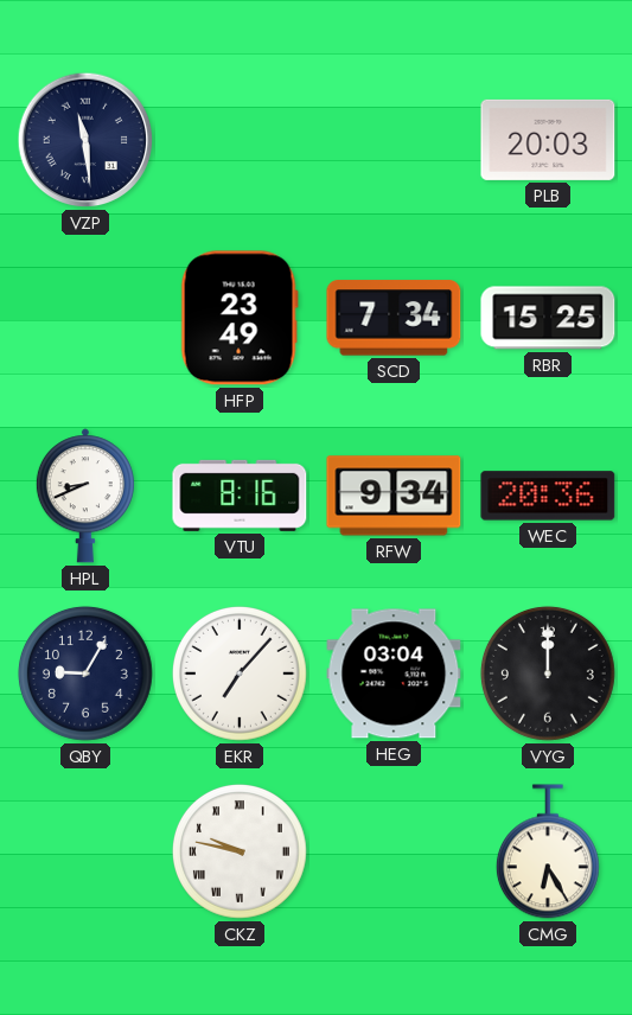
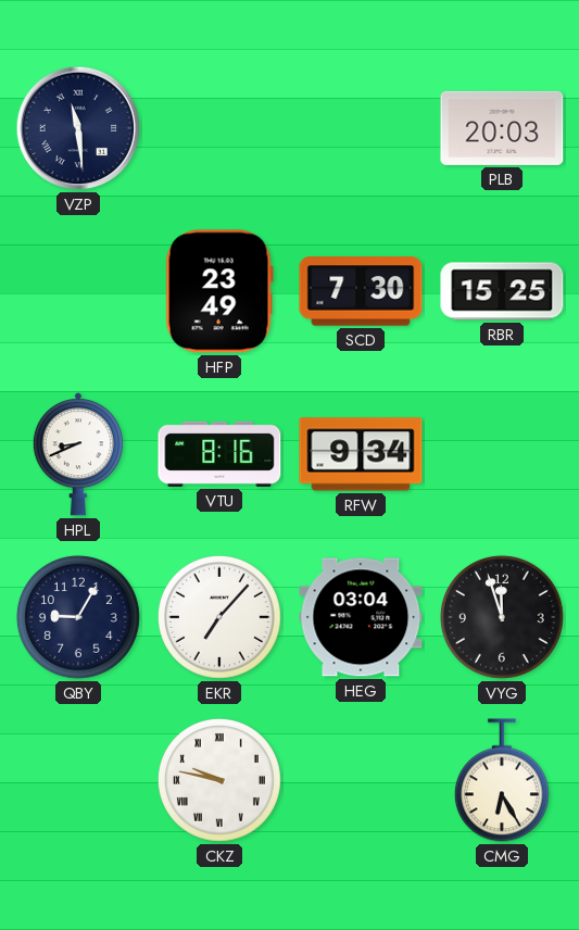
SCD: 7:34 -> 7:30 (361, 291)
WEC: 20:36 -> none (548, 496)
VYG: 12:00 -> 11:57 (502, 617)
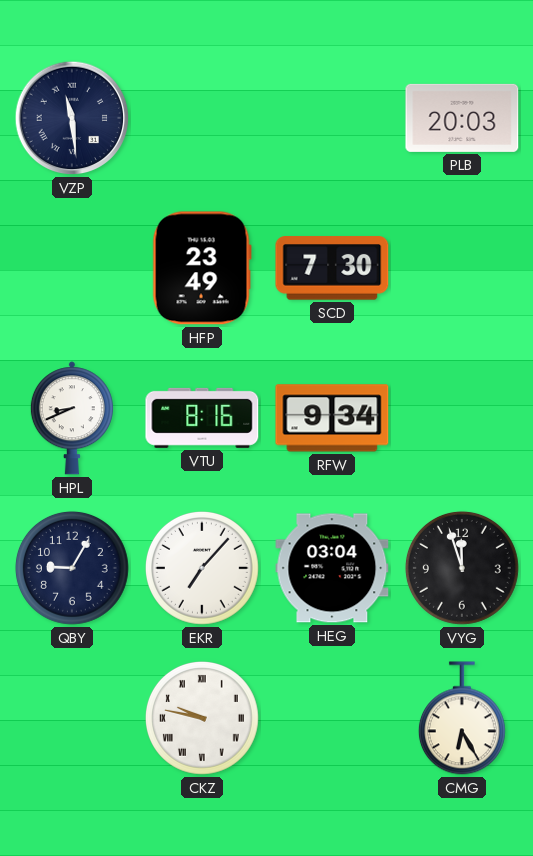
RBR: 15:25 -> none (502, 291)
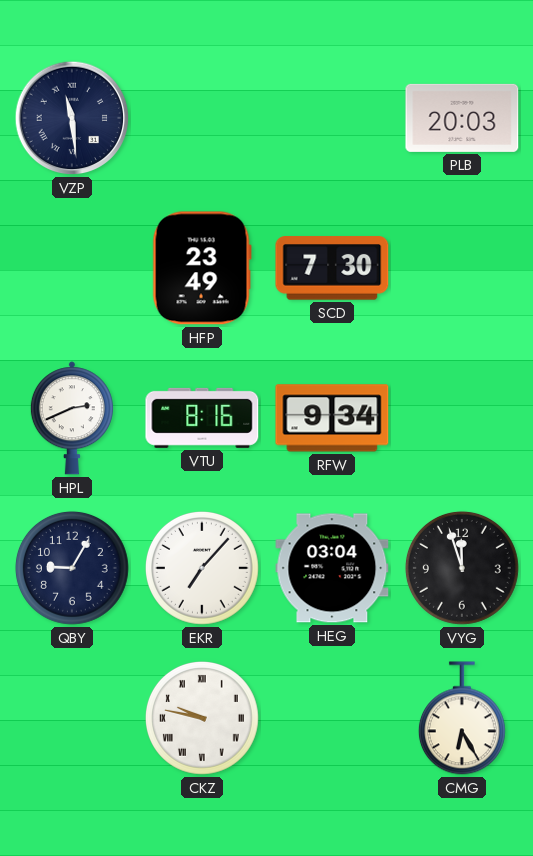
HPL: 8:41 -> 2:41 (72, 418)
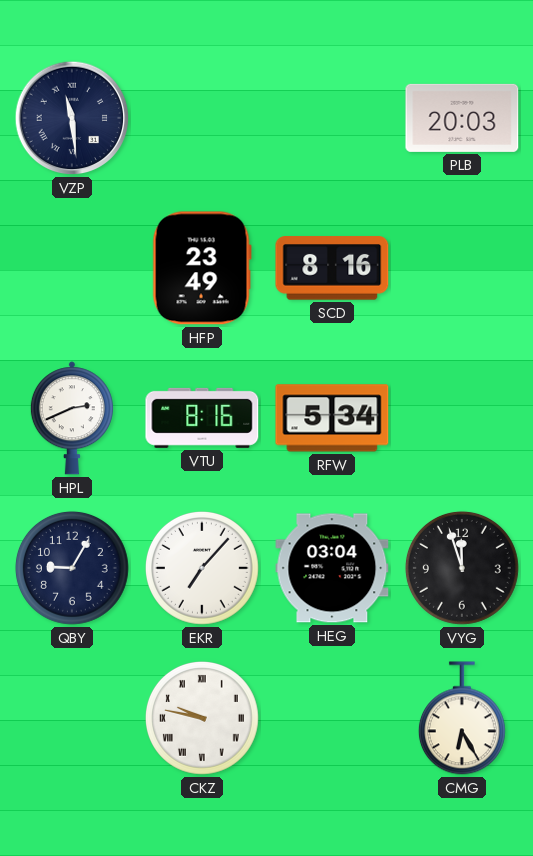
SCD: 7:30 -> 8:16 (332, 268)
RFW: 9:34 -> 5:34 (332, 418)
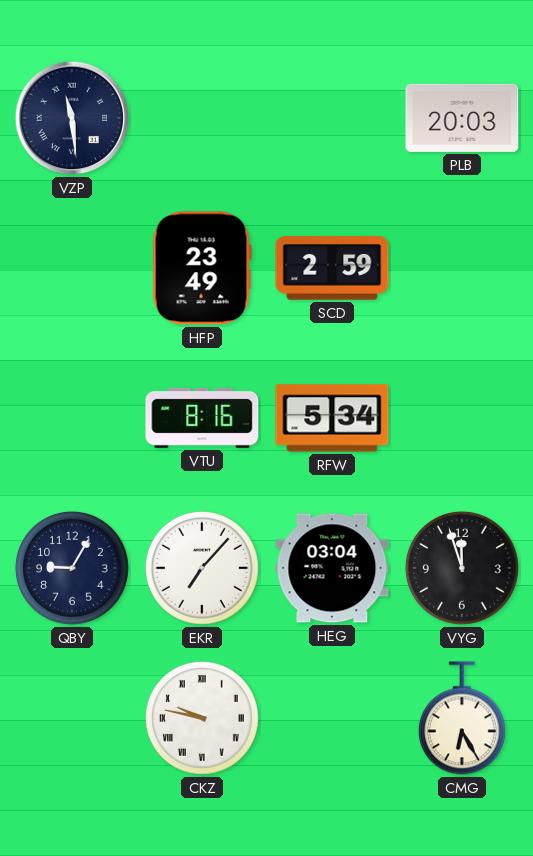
SCD: 8:16 -> 2:59 (332, 268)
HPL: 2:41 -> none (72, 418)
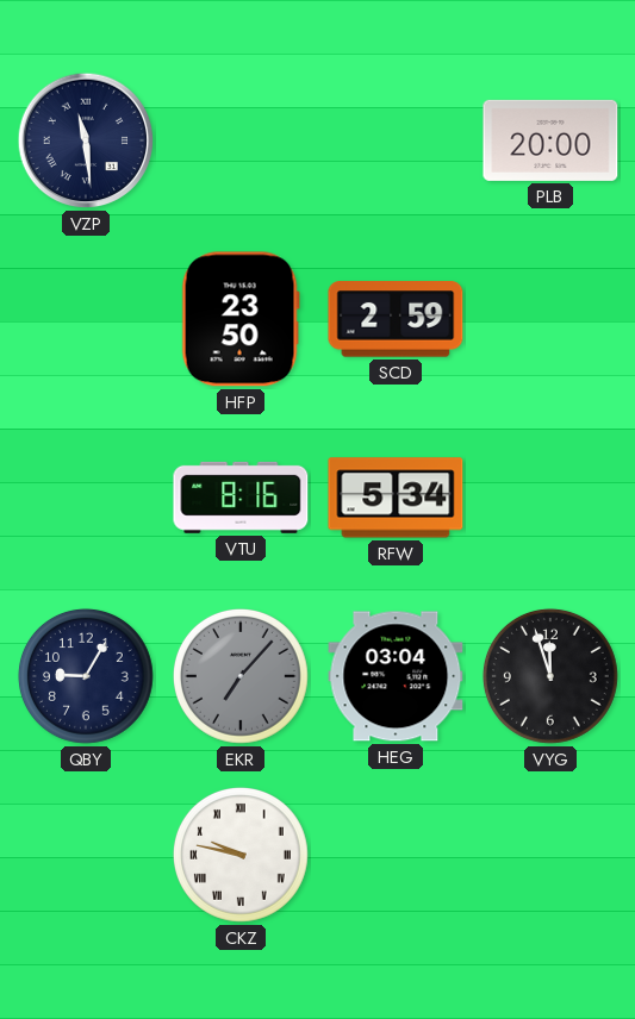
PLB: 20:03 -> 20:00 (550, 140)
HFP: 23:49 -> 23:50 (241, 319)
EKR dial: white -> grey (241, 676)
CMG: 6:25 -> none (462, 718)
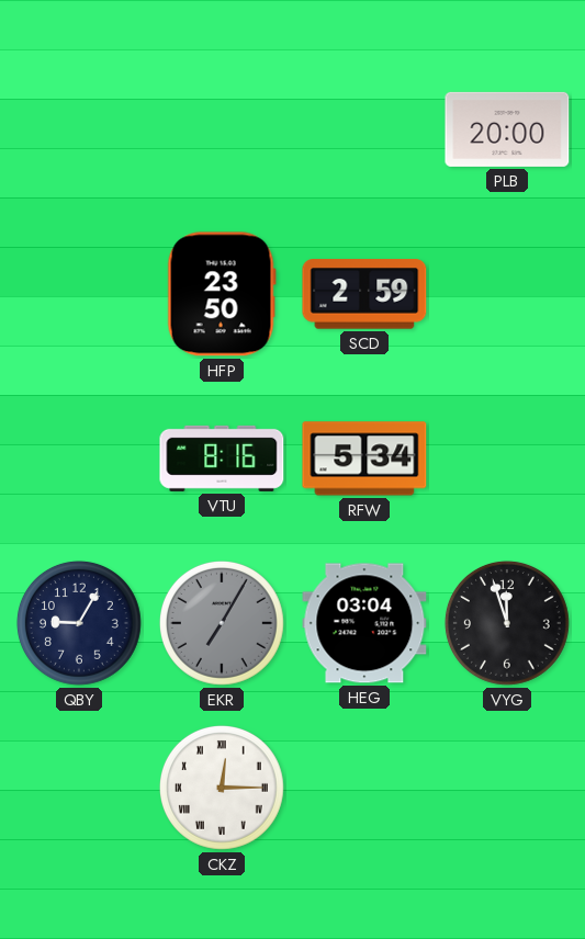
VZP: 11:29 -> none (86, 140)
EKR: 7:07 -> 7:05 (222, 623)
CKZ: 9:47 -> 12:15 (222, 788)
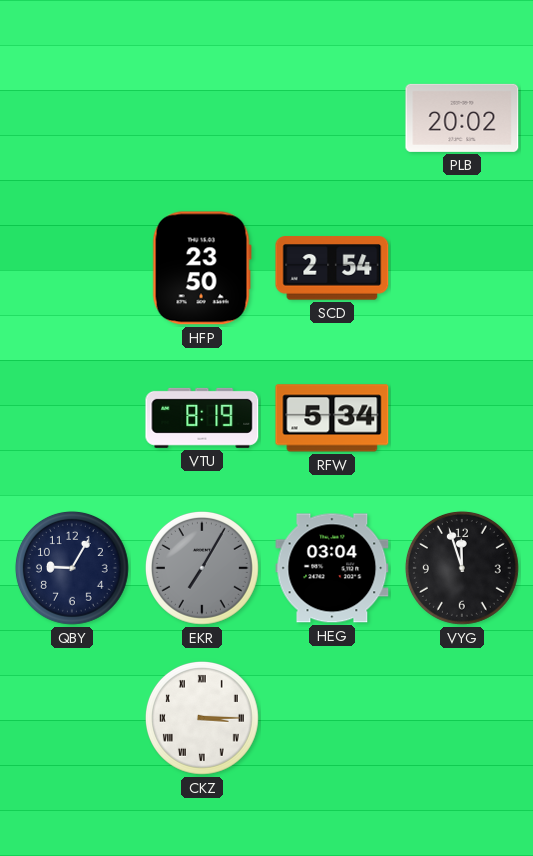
PLB: 20:00 -> 20:02 (462, 118)
SCD: 2:59 -> 2:54 (332, 268)
VTU: 8:16 -> 8:19 (202, 418)
CKZ: 12:15 -> 3:15 (202, 718)
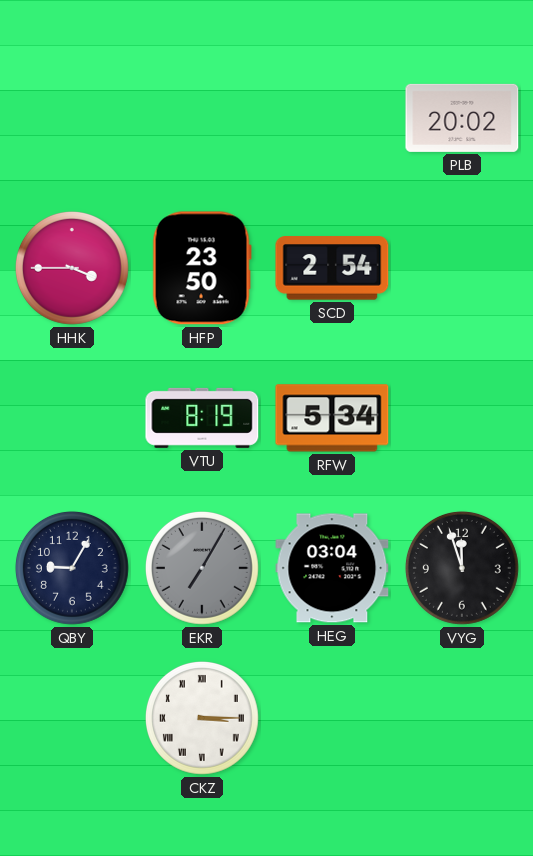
HHK: none -> 3:45 (72, 268)
